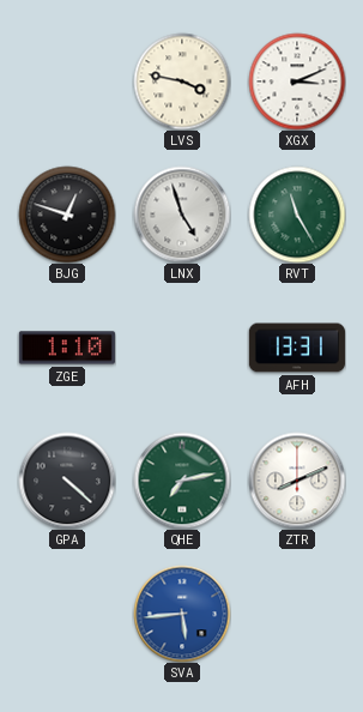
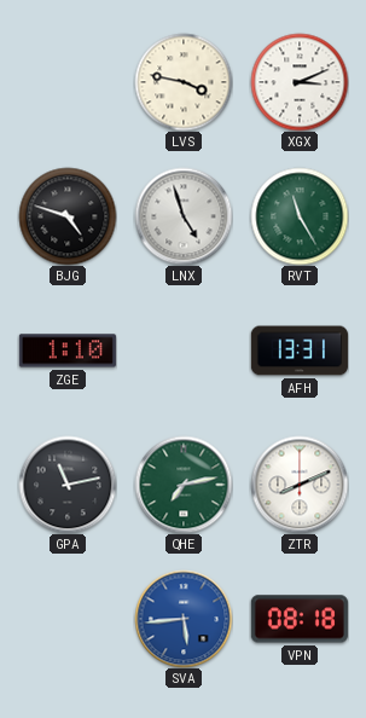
BJG: 12:48 -> 4:48 (68, 216)
GPA: 4:22 -> 11:13 (68, 485)
VPN: none -> 08:18 (300, 619)
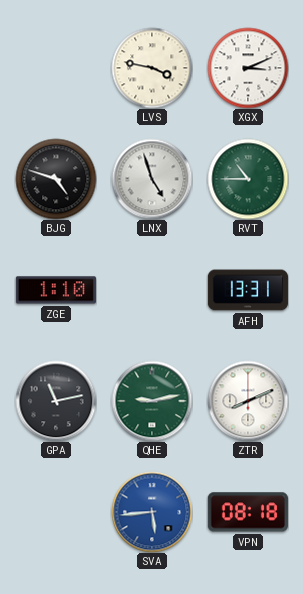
RVT: 11:25 -> 10:45 (248, 179)
QHE: 7:13 -> 9:13 (152, 401)
